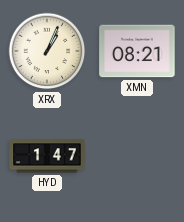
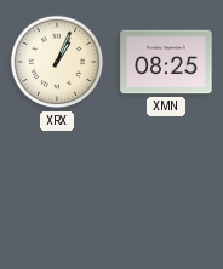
XMN: 08:21 -> 08:25 (166, 62)
HYD: 1:47 -> none (47, 156)
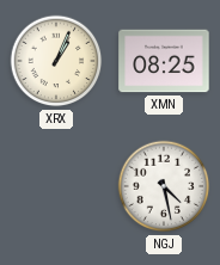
NGJ: none -> 4:28 (164, 186)
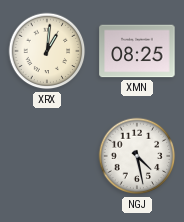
XRX: 1:04 -> 1:01 (47, 51)
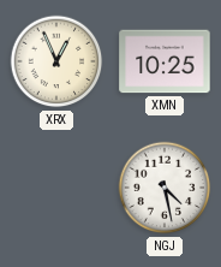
XRX: 1:01 -> 12:56 (56, 61)
XMN: 08:25 -> 10:25 (165, 61)
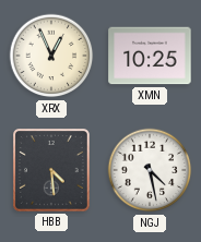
HBB: none -> 4:29 (52, 171)
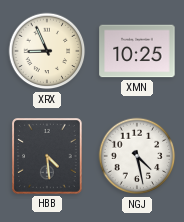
XRX: 12:56 -> 8:56 (47, 51)
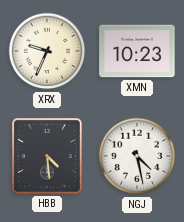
XRX: 8:56 -> 9:34 (47, 51)
XMN: 10:25 -> 10:23 (137, 51)
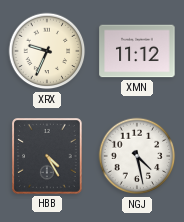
XMN: 10:23 -> 11:12 (137, 51)
HBB: 4:29 -> 4:25 (48, 157)
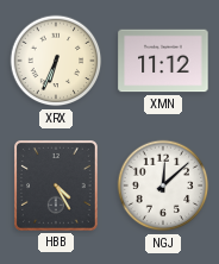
XRX: 9:34 -> 6:34 (56, 61)
NGJ: 4:28 -> 12:08 (163, 186)
